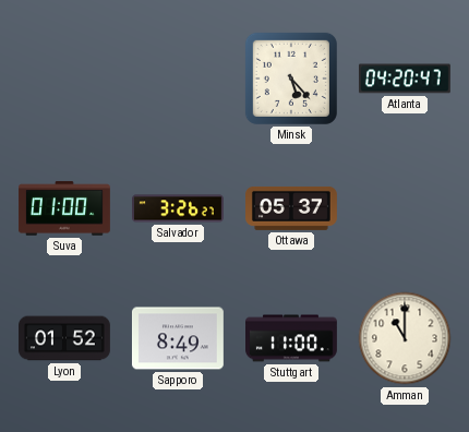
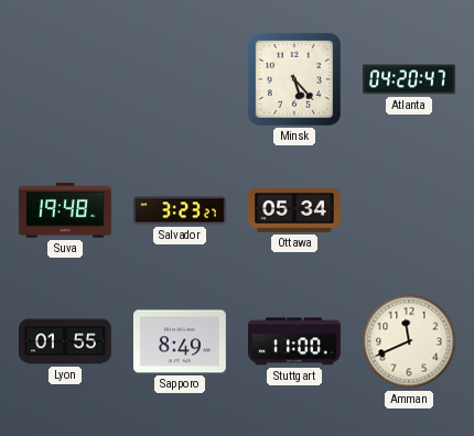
Suva: 01:00 -> 19:48 (66, 210)
Salvador: 3:26 -> 3:23 (181, 210)
Ottawa: 05:37 -> 05:34 (295, 210)
Lyon: 01:52 -> 01:55 (66, 341)
Amman: 11:00 -> 11:41 (409, 341)
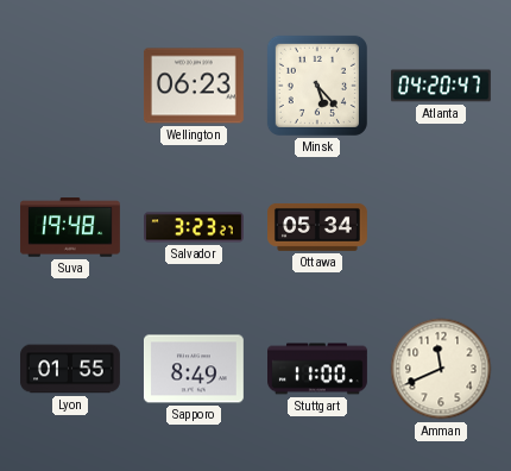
Wellington: none -> 06:23 (194, 86)
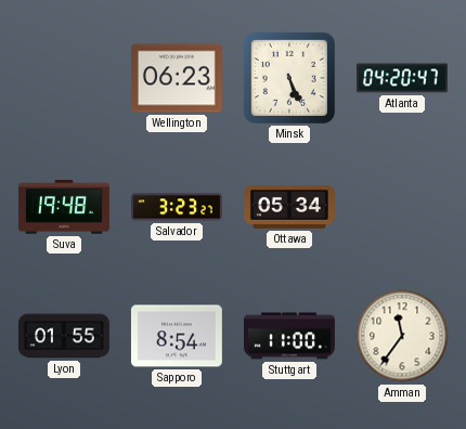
Minsk: 5:23 -> 5:26 (289, 78)
Sapporo: 8:49 -> 8:54 (177, 336)
Amman: 11:41 -> 11:36 (402, 336)
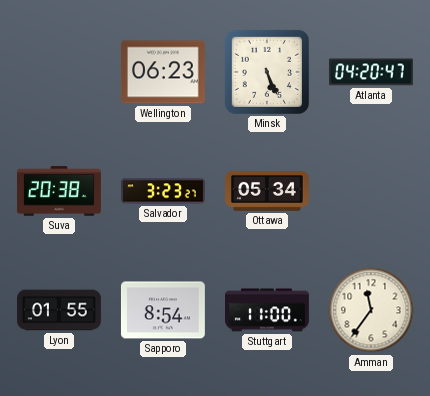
Suva: 19:48 -> 20:38 (60, 191)
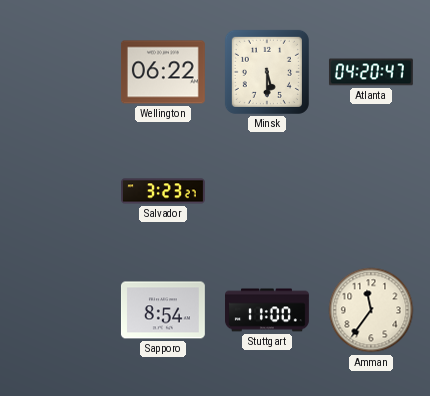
Wellington: 06:23 -> 06:22 (163, 72)
Minsk: 5:26 -> 5:30 (267, 72)
Suva: 20:38 -> none (60, 191)
Ottawa: 05:34 -> none (268, 191)
Lyon: 01:55 -> none (60, 310)
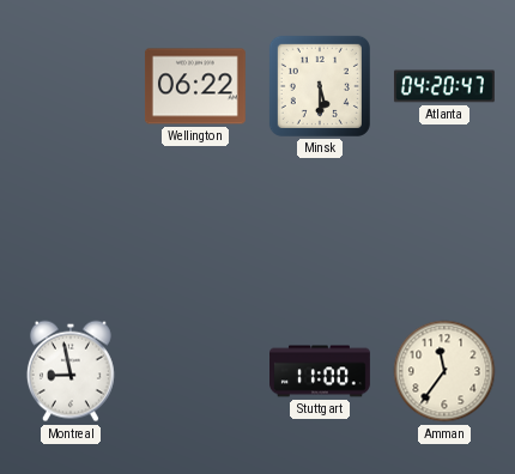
Salvador: 3:23 -> none (164, 191)
Montreal: none -> 8:58 (71, 371)
Sapporo: 8:54 -> none (163, 310)
